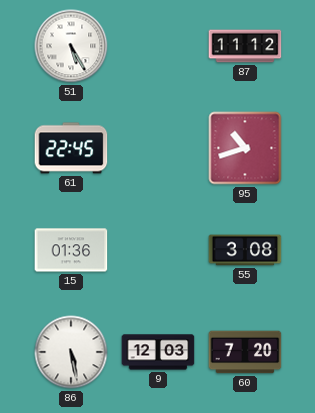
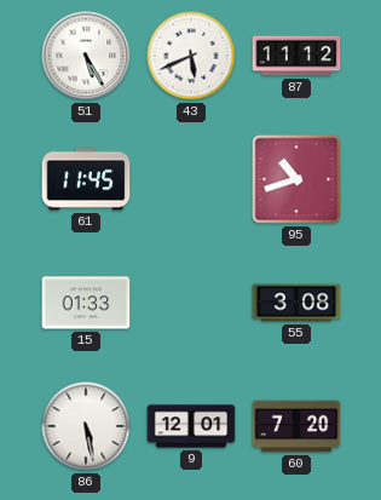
43: none -> 5:41 (191, 56)
61: 22:45 -> 11:45 (86, 179)
15: 01:36 -> 01:33 (86, 303)
9: 12:03 -> 12:01 (191, 426)
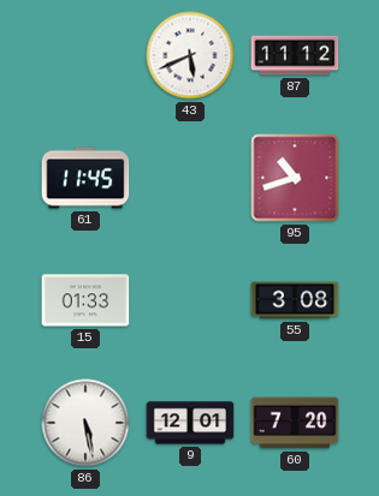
51: 5:25 -> none (86, 56)
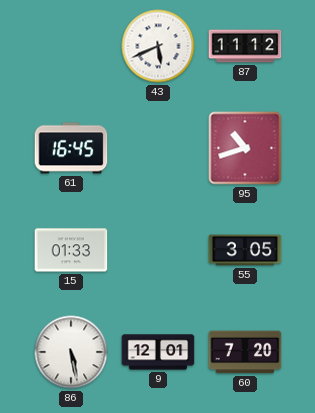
61: 11:45 -> 16:45 (71, 148)
55: 3:08 -> 3:05 (245, 250)
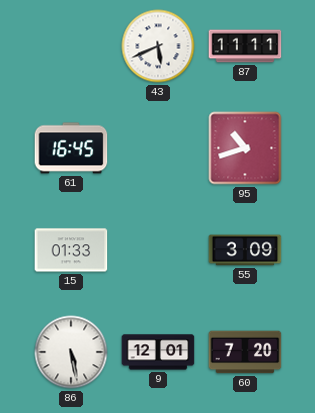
87: 11:12 -> 11:11 (245, 46)
55: 3:05 -> 3:09 (245, 250)
